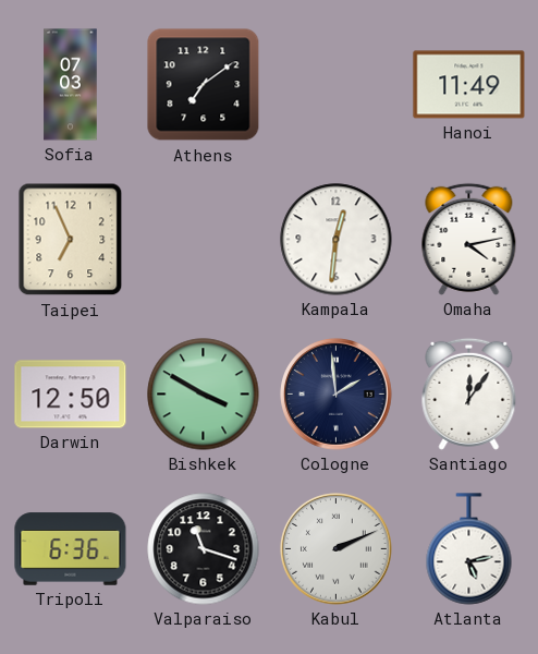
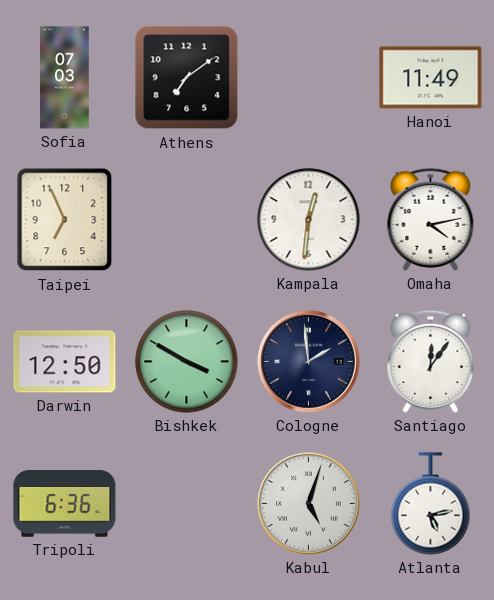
Valparaiso: 11:18 -> none (204, 549)
Kabul: 2:11 -> 5:03 (309, 504)
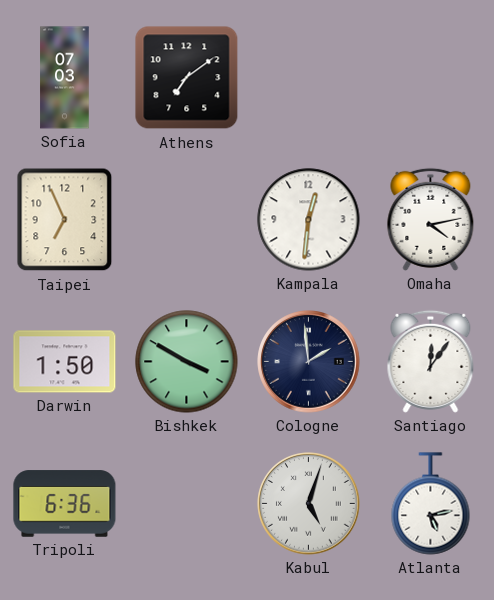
Hanoi: 11:49 -> none (431, 78)
Darwin: 12:50 -> 1:50 (65, 362)
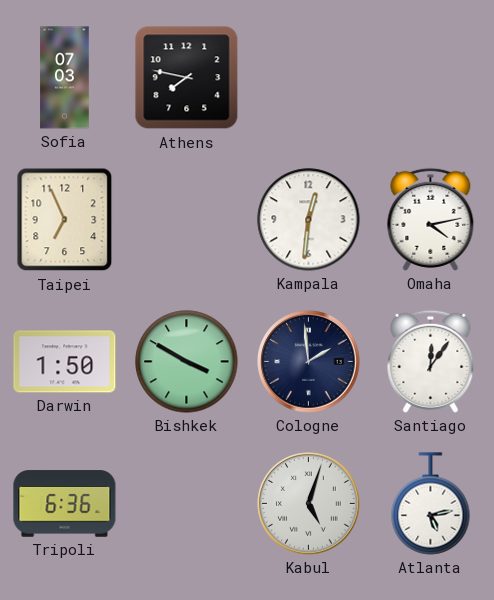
Athens: 7:09 -> 7:47 (187, 78)
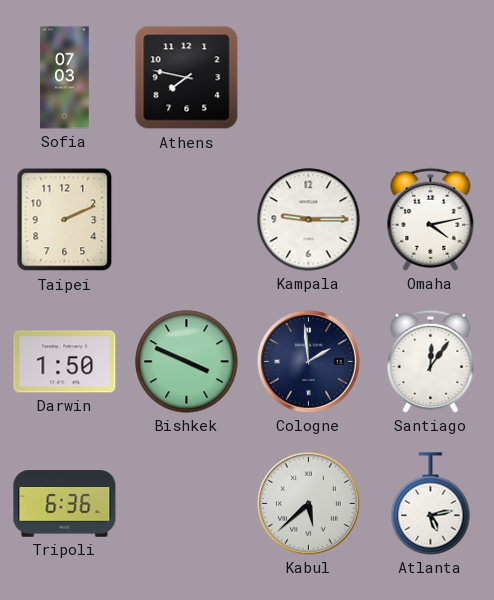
Taipei: 6:56 -> 2:11 (65, 220)
Kampala: 12:31 -> 9:15 (309, 220)
Bishkek: 3:50 -> 3:49 (187, 362)
Kabul: 5:03 -> 5:38 (309, 504)
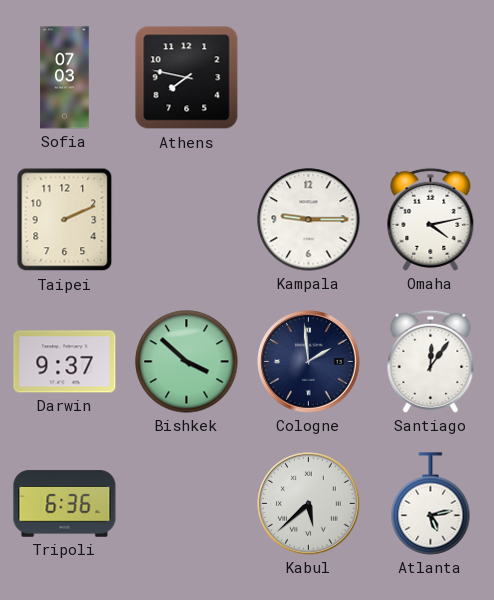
Darwin: 1:50 -> 9:37 (65, 362)
Bishkek: 3:49 -> 3:52 (187, 362)
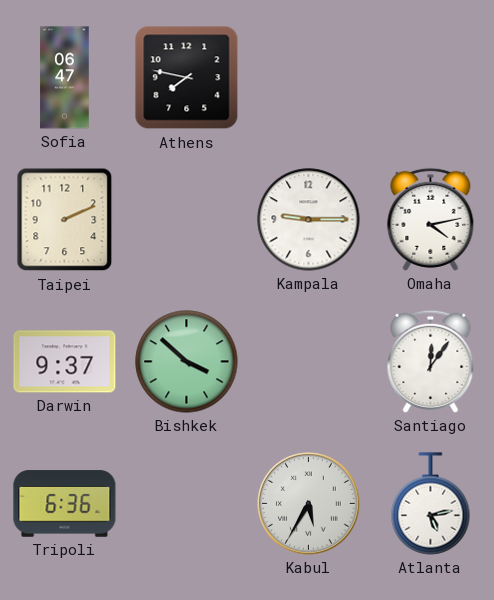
Sofia: 07:03 -> 06:47 (65, 78)
Cologne: 1:59 -> none (309, 362)
Kabul: 5:38 -> 5:35 (309, 504)
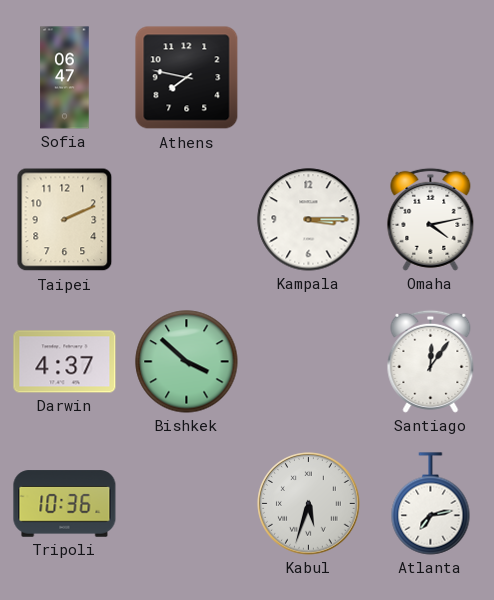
Kampala: 9:15 -> 3:15 (309, 220)
Darwin: 9:37 -> 4:37 (65, 362)
Tripoli: 6:36 -> 10:36 (65, 504)
Kabul: 5:35 -> 5:33 (309, 504)
Atlanta: 5:13 -> 7:13 (431, 504)
